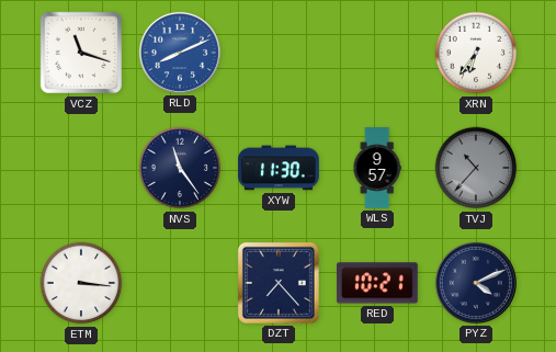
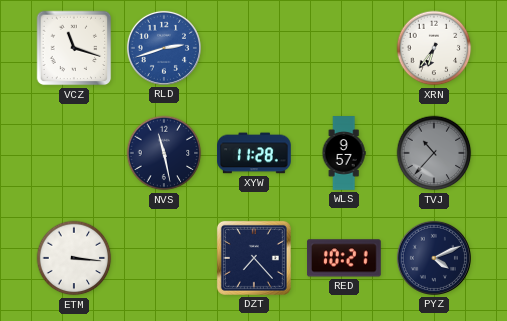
RLD: 8:11 -> 2:42 (164, 48)
NVS: 11:24 -> 11:28 (164, 153)
XYW: 11:30 -> 11:28 (254, 153)
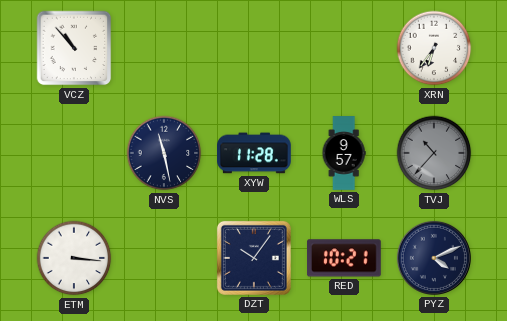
VCZ: 11:18 -> 10:53 (74, 48)
RLD: 2:42 -> none (164, 48)
DZT: 7:23 -> 10:06 (254, 258)
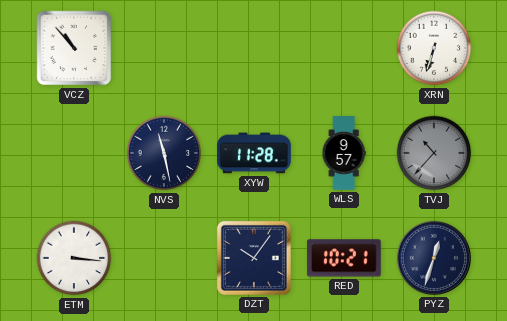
XRN: 6:36 -> 6:33 (434, 48)
PYZ: 4:11 -> 12:33 (434, 258)
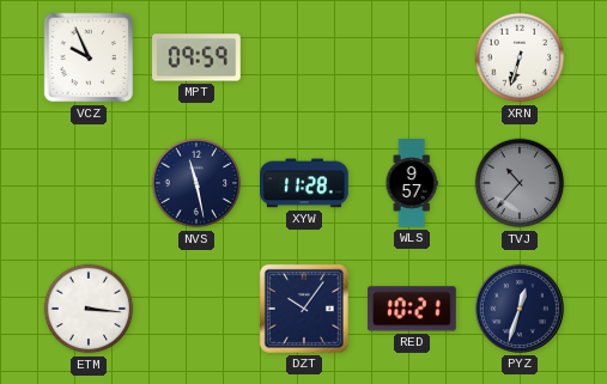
VCZ: 10:53 -> 9:56 (89, 57)
MPT: none -> 09:59 (198, 57)
